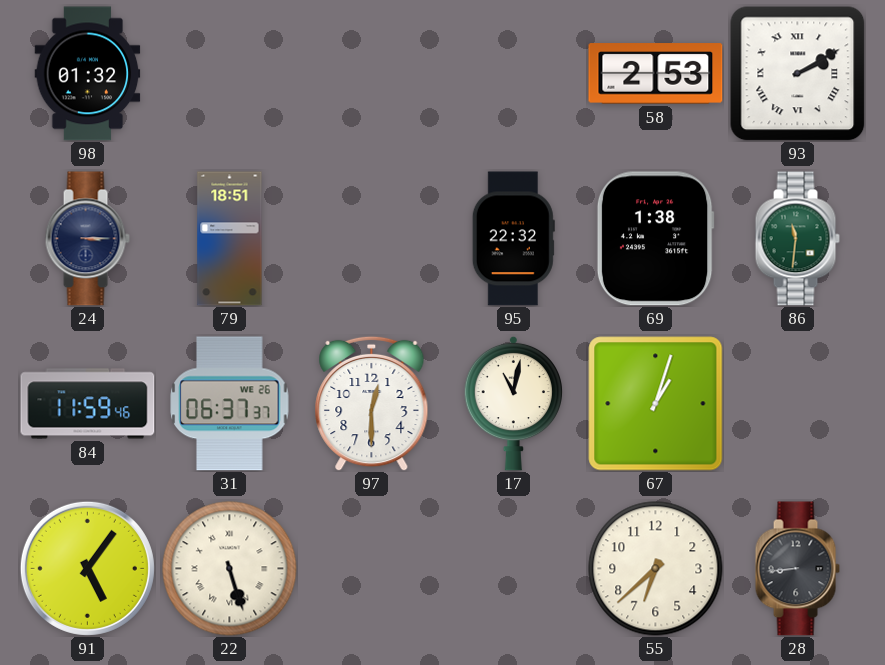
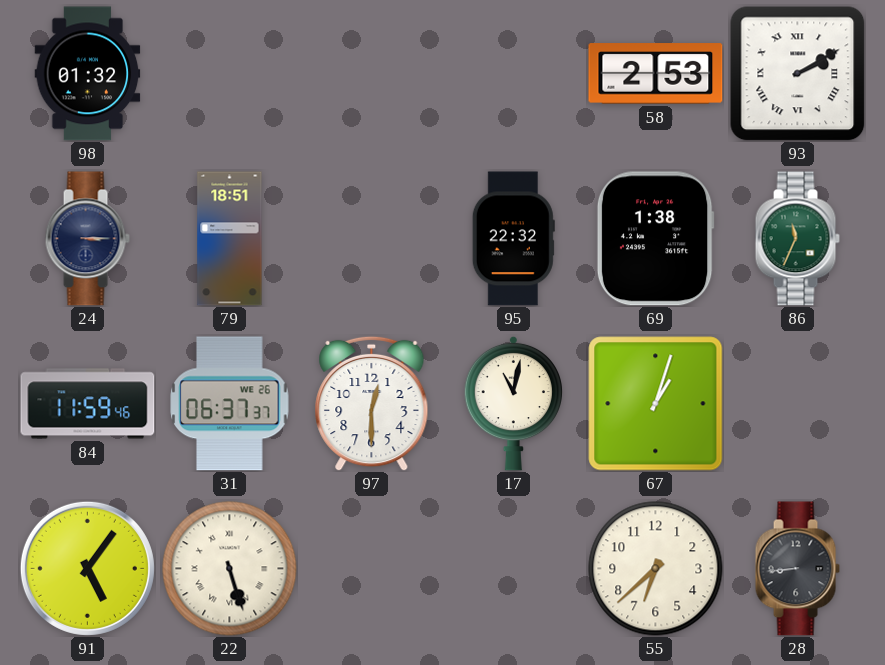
86: 11:31 -> 11:34 (797, 239)
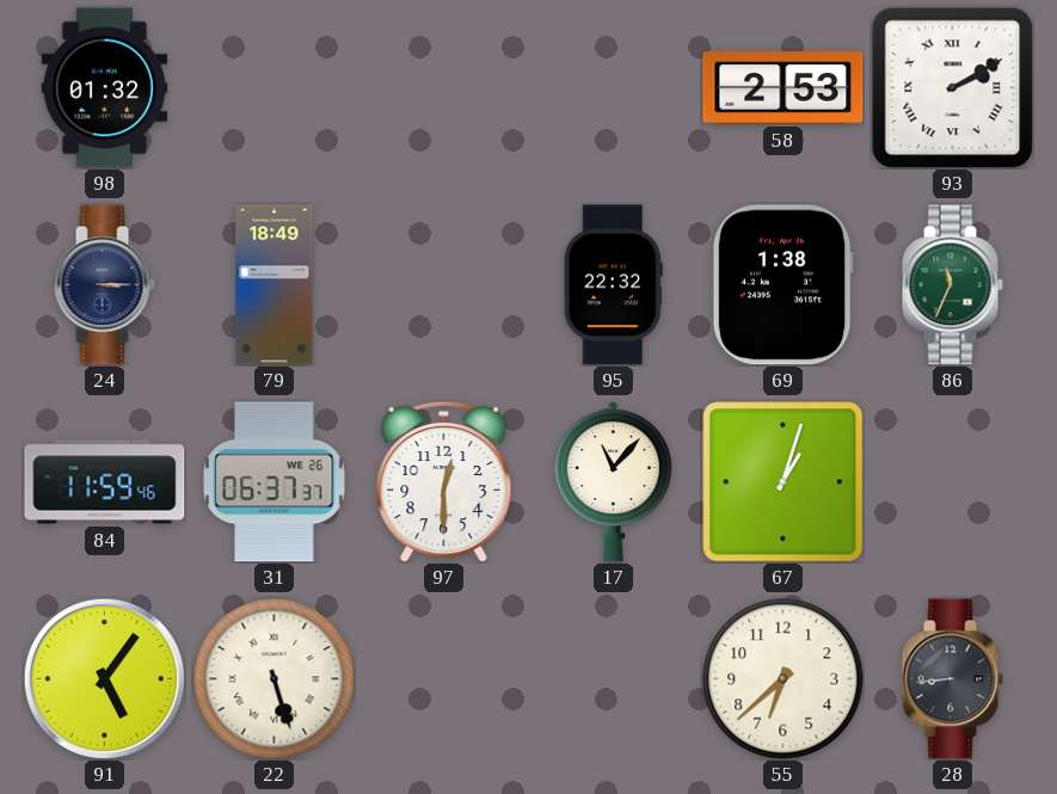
79: 18:51 -> 18:49 (275, 285)
17: 11:02 -> 11:07 (613, 481)
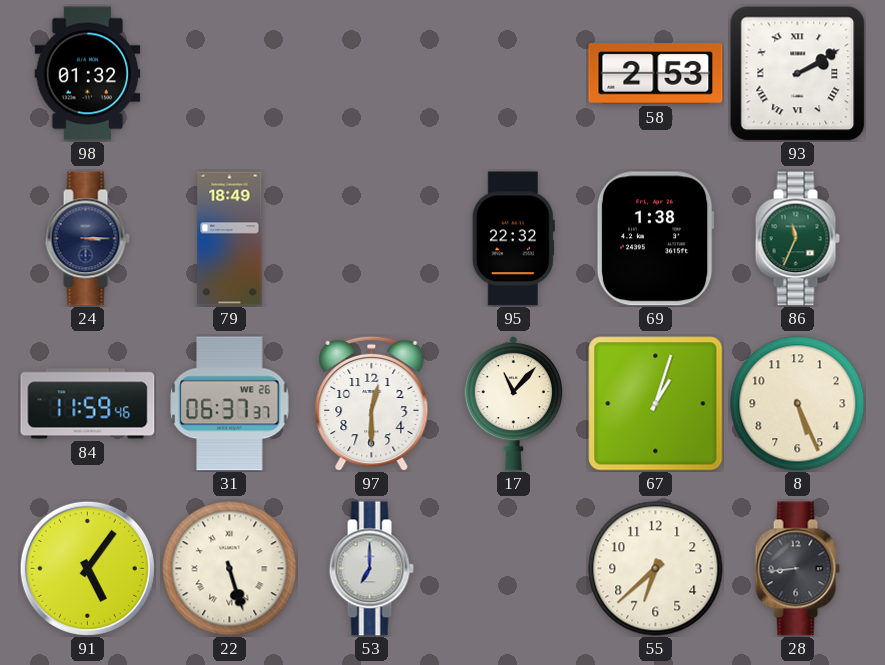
8: none -> 5:26 (798, 404)
53: none -> 7:00 (371, 569)
